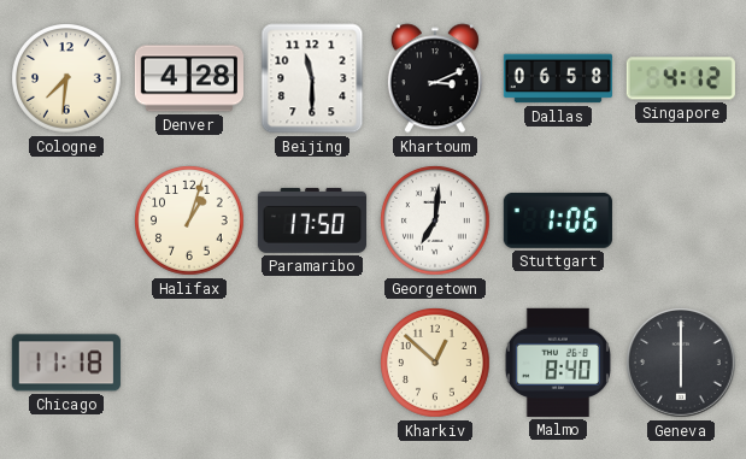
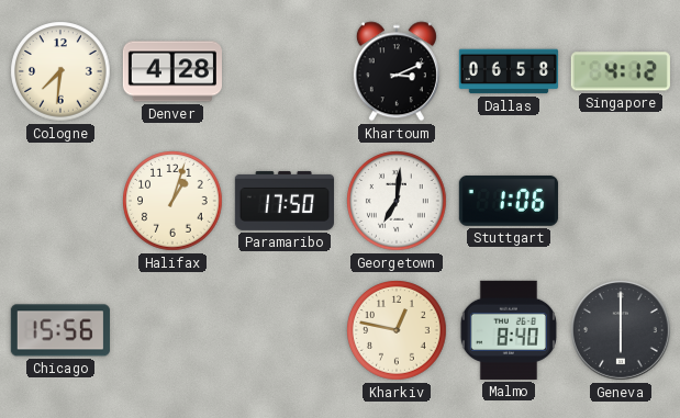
Beijing: 11:30 -> none (312, 78)
Chicago: 11:18 -> 15:56 (60, 330)
Kharkiv: 12:52 -> 12:47 (397, 330)
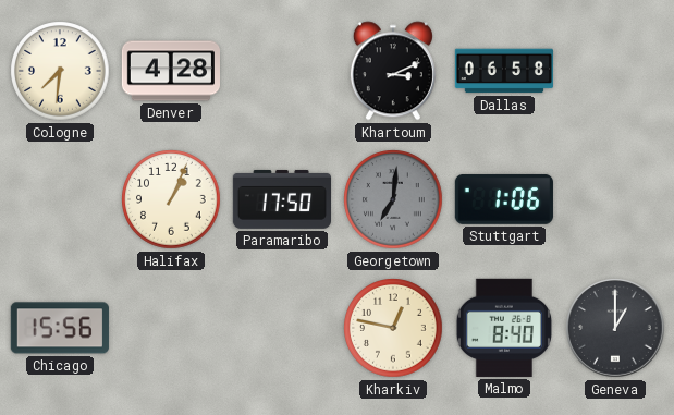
Singapore: 4:12 -> none (621, 71)
Halifax: 1:03 -> 1:04 (171, 199)
Georgetown dial: white -> grey (393, 199)
Geneva: 6:00 -> 1:00 (616, 329)
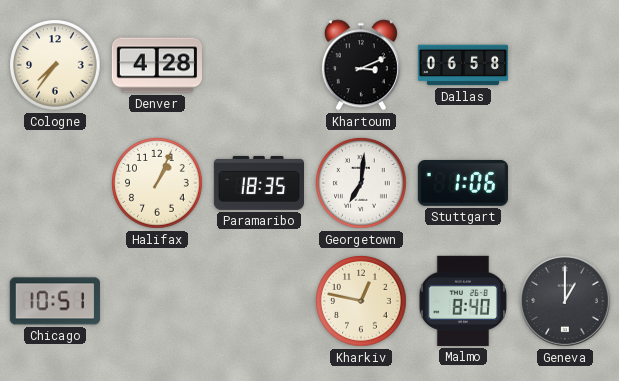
Cologne: 7:31 -> 7:36 (55, 65)
Paramaribo: 17:50 -> 18:35 (258, 183)
Georgetown dial: grey -> white (361, 183)
Chicago: 15:56 -> 10:51 (55, 301)
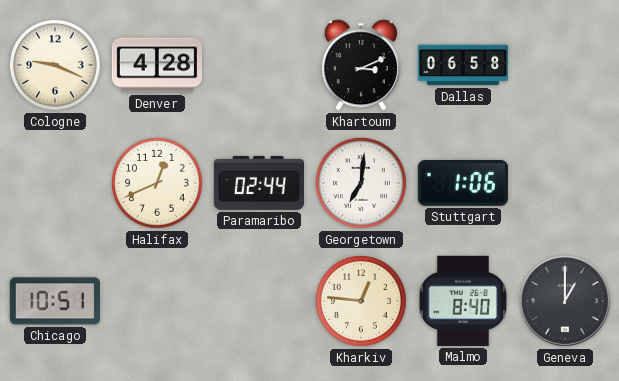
Cologne: 7:36 -> 9:19 (55, 65)
Halifax: 1:04 -> 12:41 (157, 183)
Paramaribo: 18:35 -> 02:44 (258, 183)
Kharkiv: 12:47 -> 12:46 (361, 301)
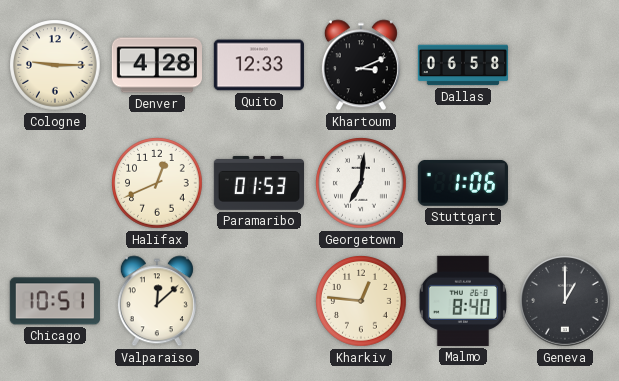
Cologne: 9:19 -> 9:15 (55, 65)
Quito: none -> 12:33 (259, 65)
Paramaribo: 02:44 -> 01:53 (258, 183)
Valparaiso: none -> 12:08 (157, 301)
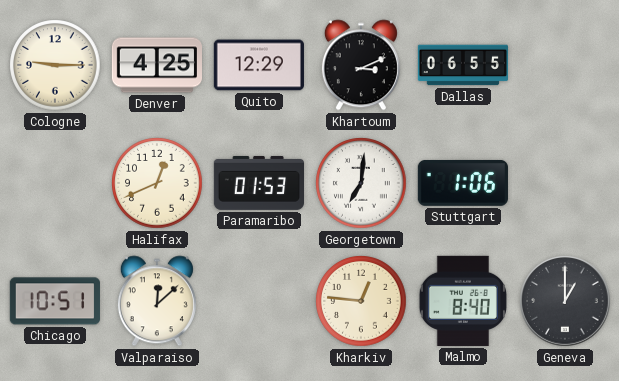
Denver: 4:28 -> 4:25 (156, 65)
Quito: 12:33 -> 12:29 (259, 65)
Dallas: 06:58 -> 06:55 (463, 65)
